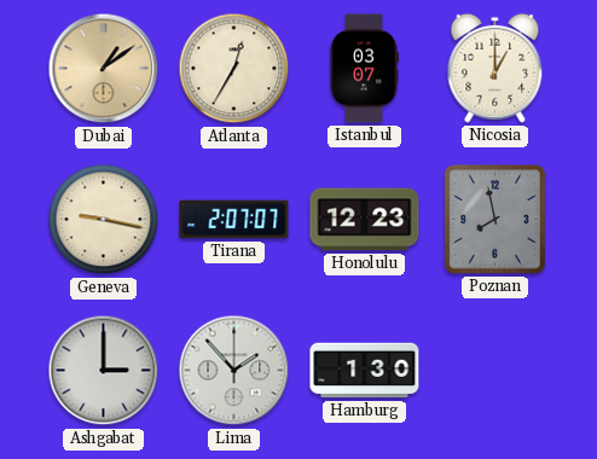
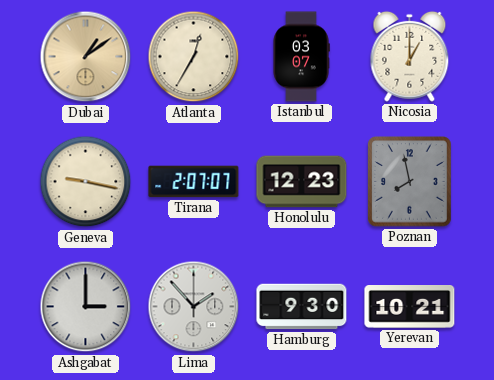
Hamburg: 1:30 -> 9:30 (302, 307)
Yerevan: none -> 10:21 (410, 307)
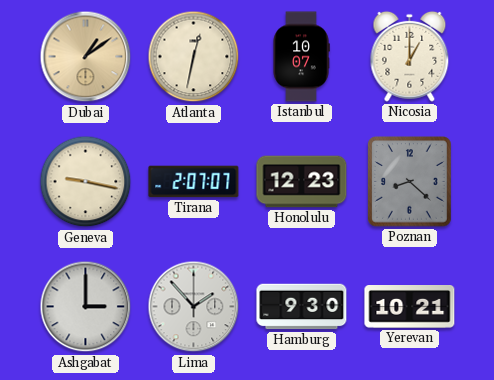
Atlanta: 12:35 -> 12:32 (194, 57)
Istanbul: 03:07 -> 10:07 (301, 57)
Poznan: 7:58 -> 8:22 (410, 182)
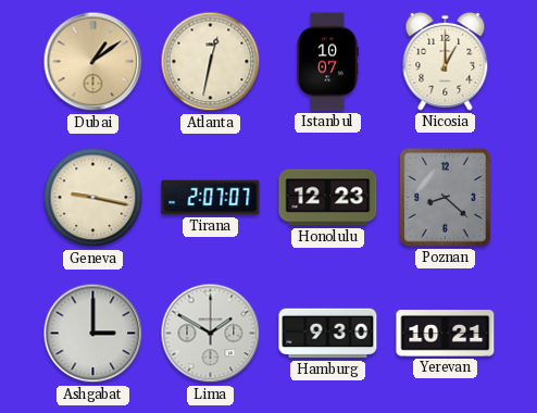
Lima: 1:53 -> 1:50 (211, 334)
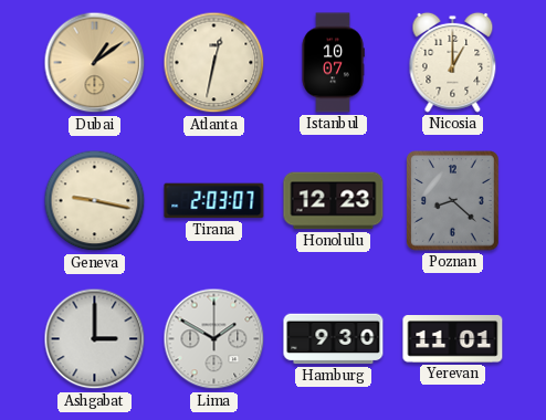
Tirana: 2:07 -> 2:03 (214, 201)
Yerevan: 10:21 -> 11:01 (453, 339)
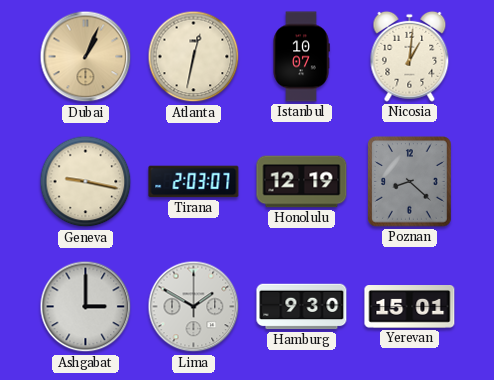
Dubai: 1:09 -> 1:04 (86, 57)
Nicosia: 1:00 -> 1:01 (410, 56)
Honolulu: 12:23 -> 12:19 (302, 182)
Yerevan: 11:01 -> 15:01 (410, 307)
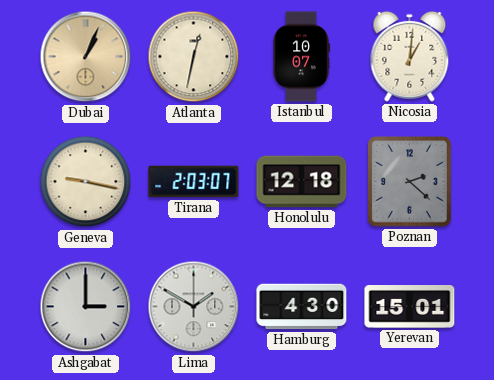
Honolulu: 12:19 -> 12:18 (302, 182)
Poznan: 8:22 -> 2:22 (410, 182)
Hamburg: 9:30 -> 4:30 (302, 307)
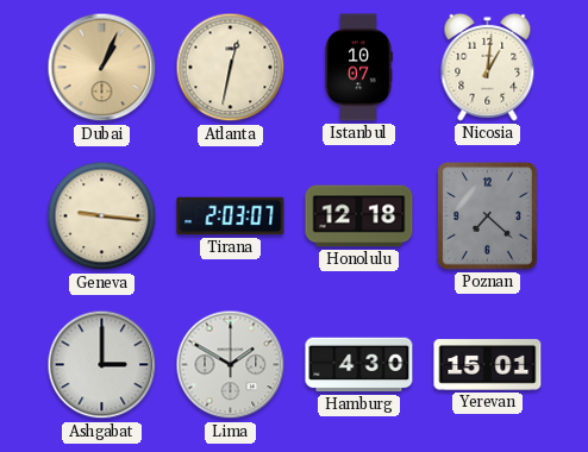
Geneva: 9:17 -> 9:16 (102, 216)
Poznan: 2:22 -> 7:22 (488, 216)
